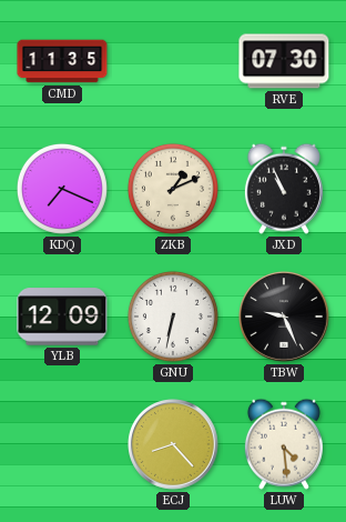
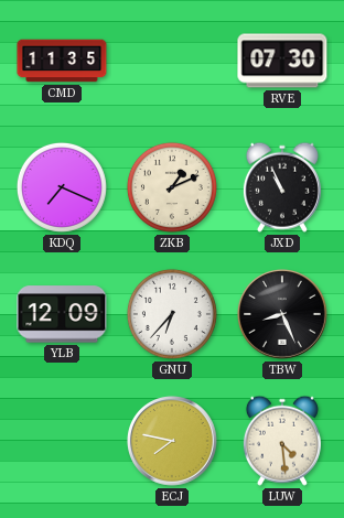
GNU: 6:32 -> 6:37 (172, 314)
TBW: 9:26 -> 8:26 (283, 315)
ECJ: 8:23 -> 7:47 (173, 442)
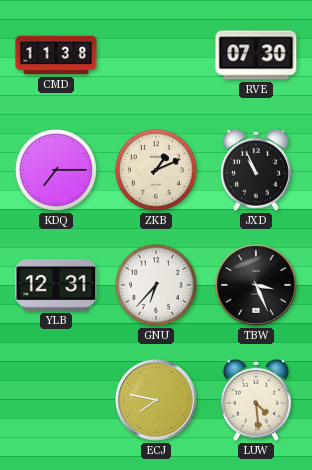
CMD: 11:35 -> 11:38 (56, 55)
KDQ: 7:19 -> 7:15 (56, 170)
YLB: 12:09 -> 12:31 (56, 285)
TBW: 8:26 -> 3:26 (257, 286)
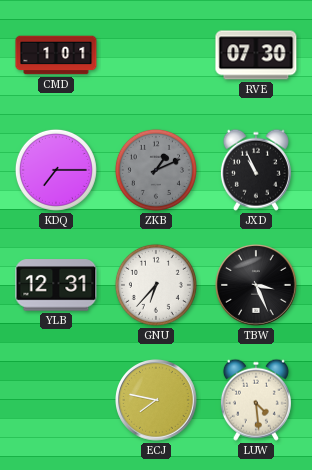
CMD: 11:38 -> 1:01 (56, 55)
ZKB dial: cream -> grey (156, 170)
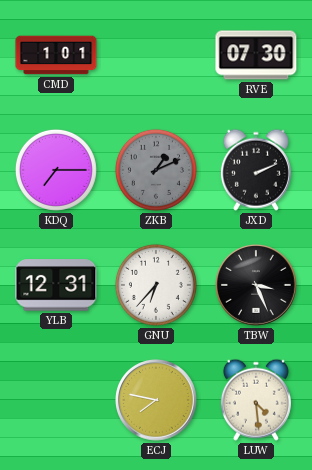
JXD: 10:56 -> 2:11 (256, 170)
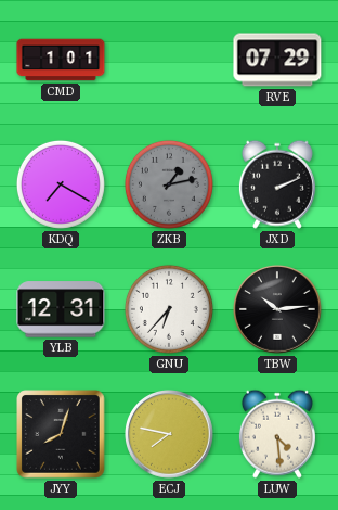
RVE: 07:30 -> 07:29 (277, 60)
KDQ: 7:15 -> 7:20 (61, 184)
ZKB: 1:11 -> 1:13 (169, 184)
TBW: 3:26 -> 10:14 (278, 310)
JYY: none -> 8:03 (61, 434)
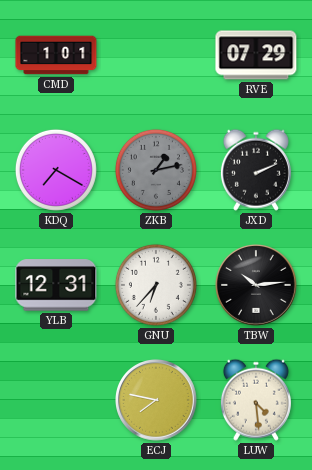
JYY: 8:03 -> none (61, 434)
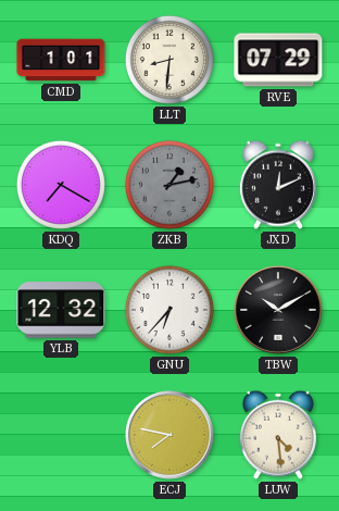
LLT: none -> 8:31 (169, 60)
JXD: 2:11 -> 12:11 (278, 185)
YLB: 12:31 -> 12:32 (61, 310)
TBW: 10:14 -> 10:10 (279, 311)
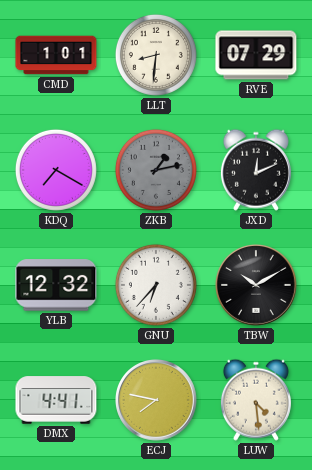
DMX: none -> 4:41 (56, 400)
